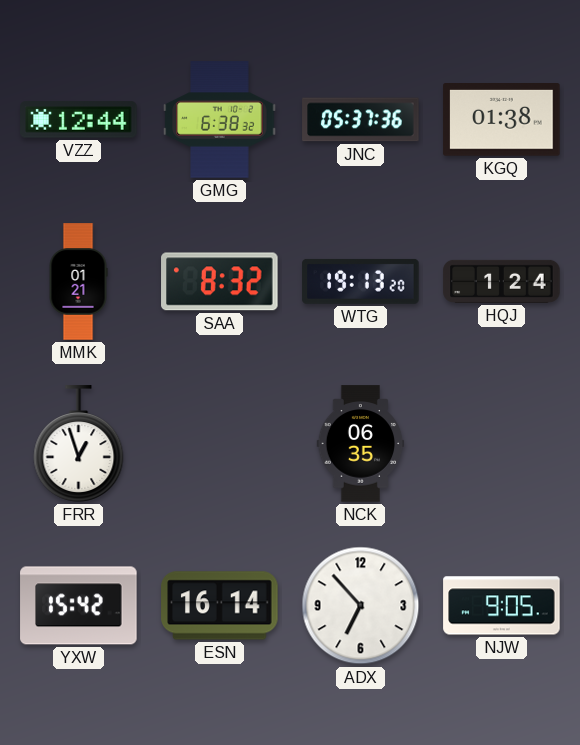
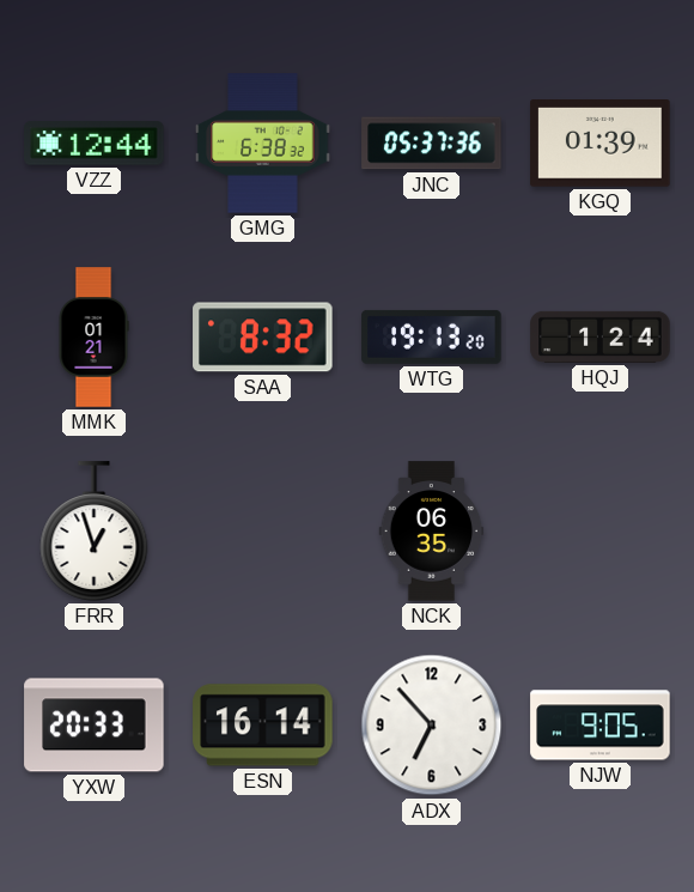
KGQ: 01:38 -> 01:39 (601, 144)
YXW: 15:42 -> 20:33 (95, 726)
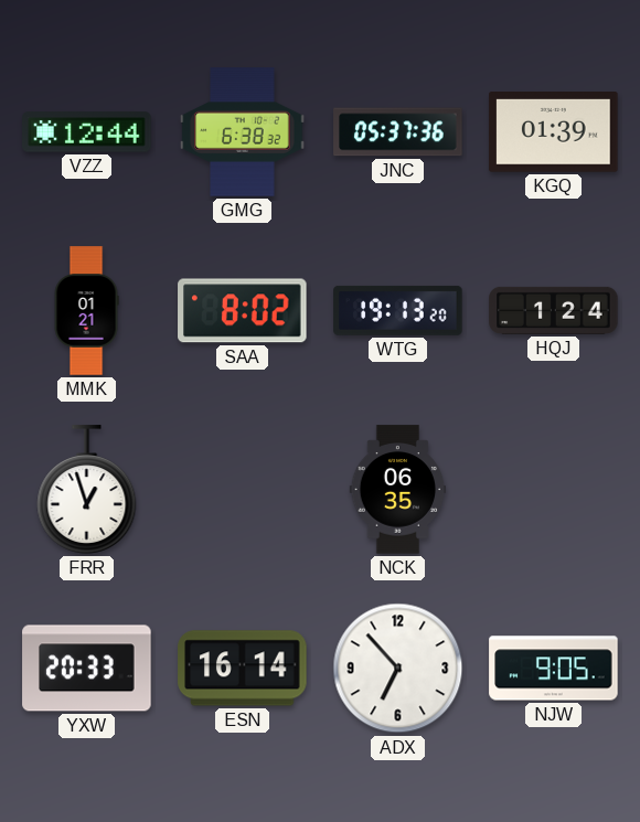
SAA: 8:32 -> 8:02 (243, 311)
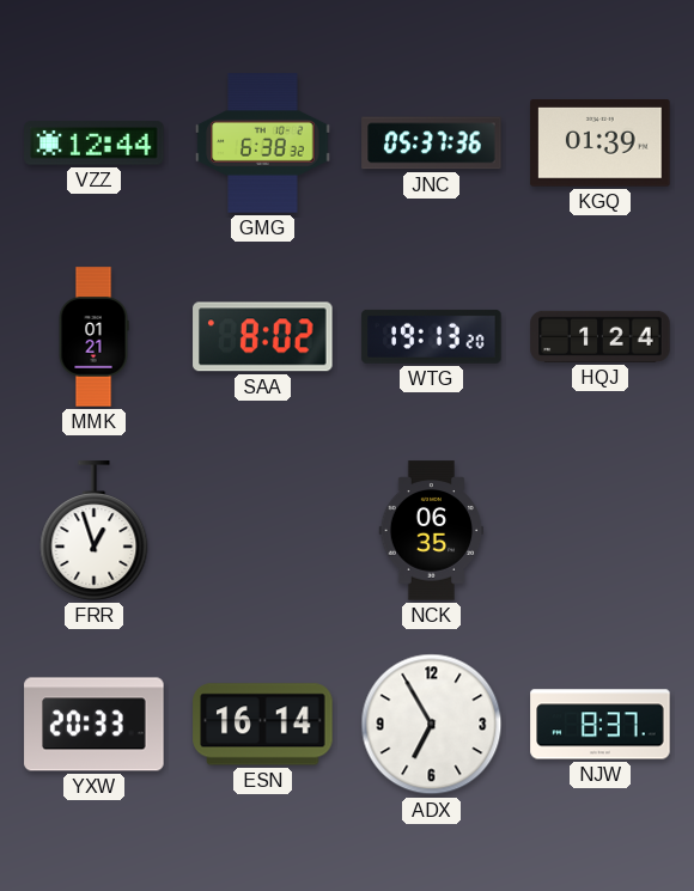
ADX: 6:53 -> 6:55 (432, 725)
NJW: 9:05 -> 8:37 (601, 725)
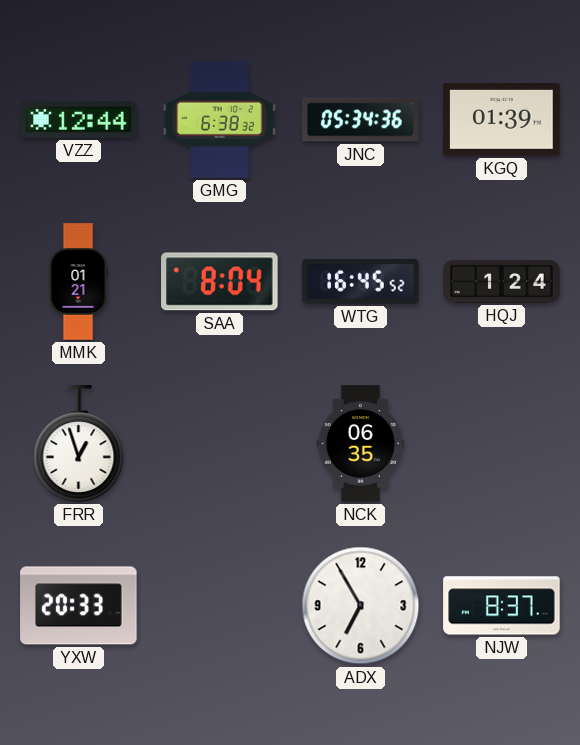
JNC: 05:37 -> 05:34 (361, 120)
SAA: 8:02 -> 8:04 (220, 282)
WTG: 19:13 -> 16:45 (361, 281)
ESN: 16:14 -> none (263, 725)
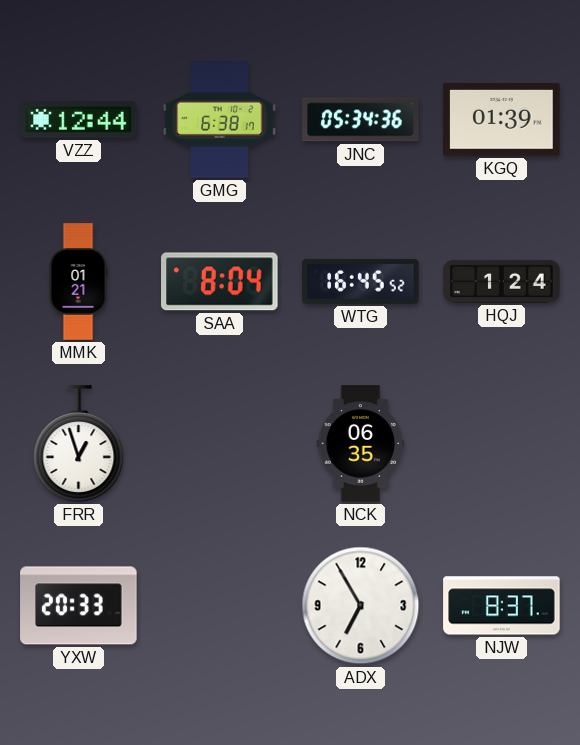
GMG: 6:38:32 -> 6:38:17 (220, 120)
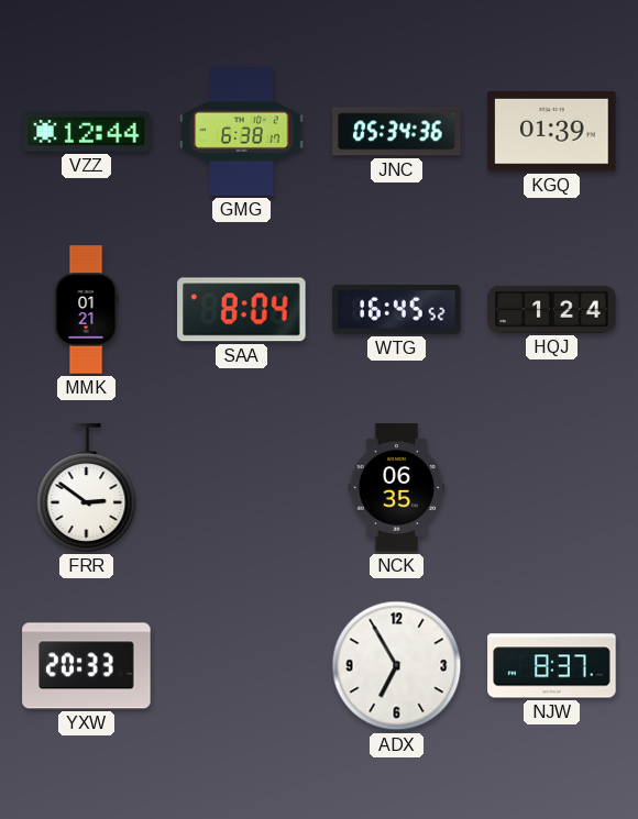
FRR: 12:57 -> 2:51 (87, 488)
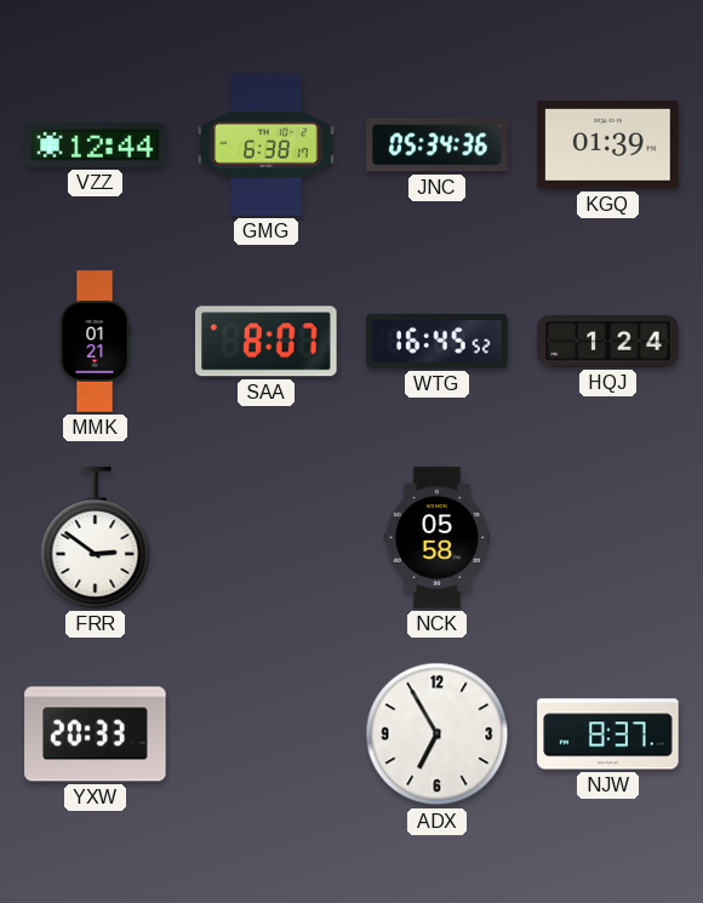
SAA: 8:04 -> 8:07 (267, 342)
NCK: 06:35 -> 05:58 (438, 538)
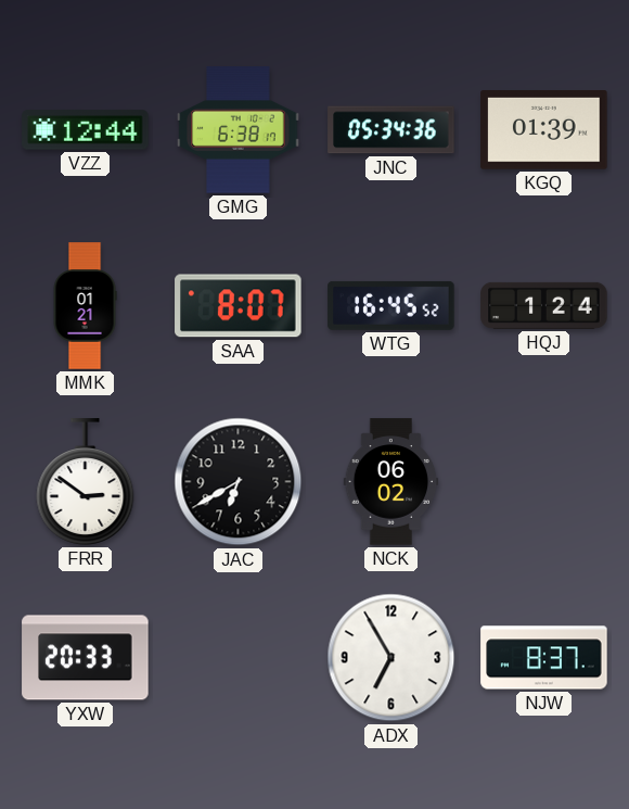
JAC: none -> 6:40 (239, 482)
NCK: 05:58 -> 06:02 (391, 482)
